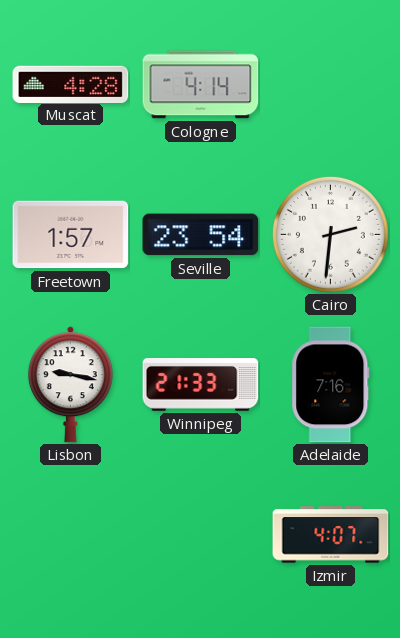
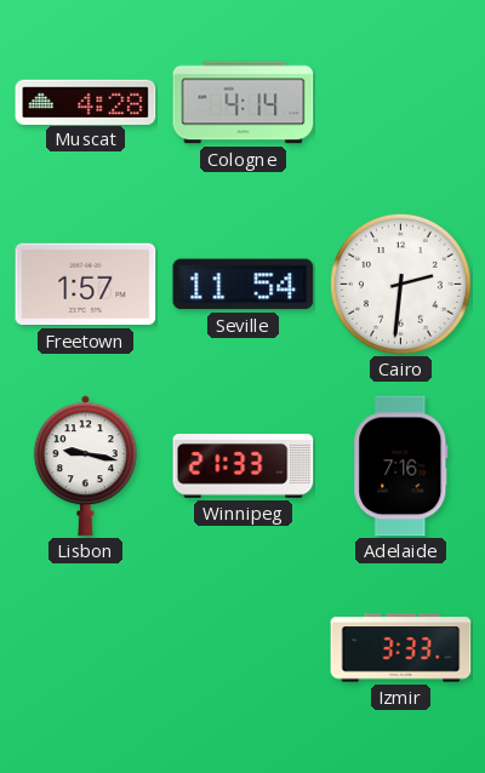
Seville: 23:54 -> 11:54 (244, 285)
Izmir: 4:07 -> 3:33 (401, 648)
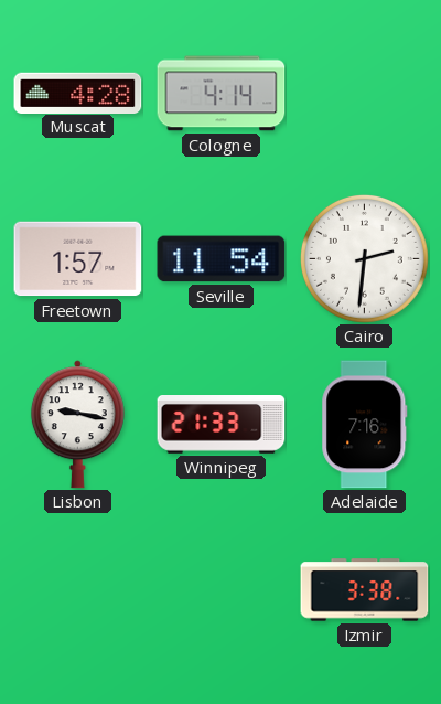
Izmir: 3:33 -> 3:38 (365, 590)
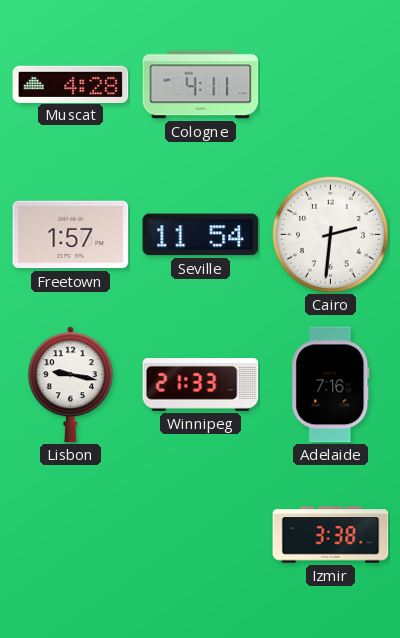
Cologne: 4:14 -> 4:11 (201, 85)
